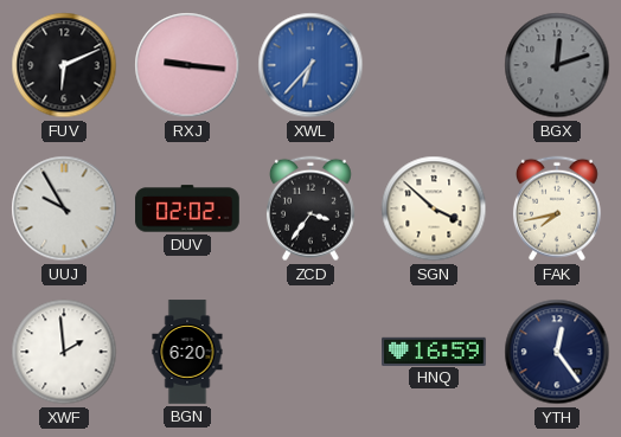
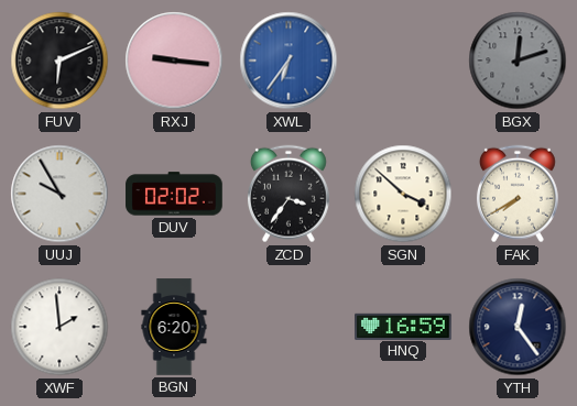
XWL: 6:37 -> 6:36 (288, 61)
FAK: 7:43 -> 7:40 (518, 194)
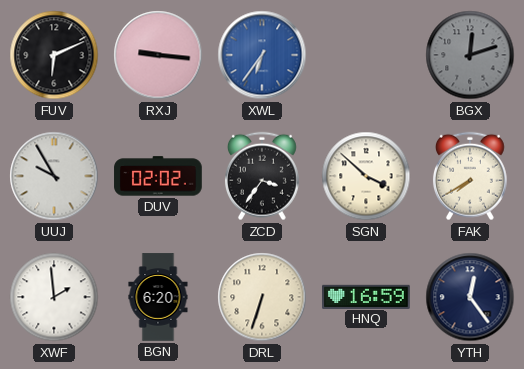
DRL: none -> 6:33 (262, 297)
